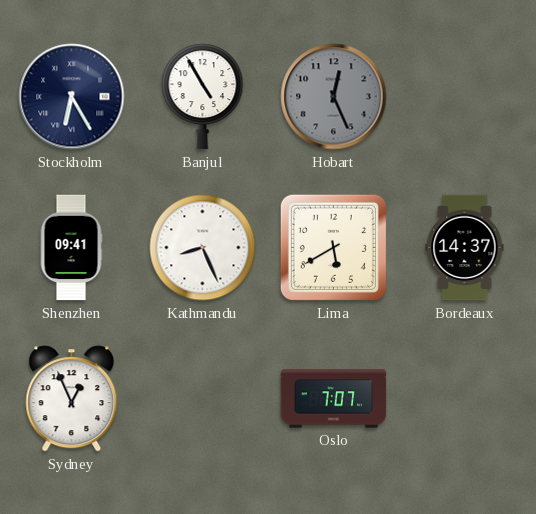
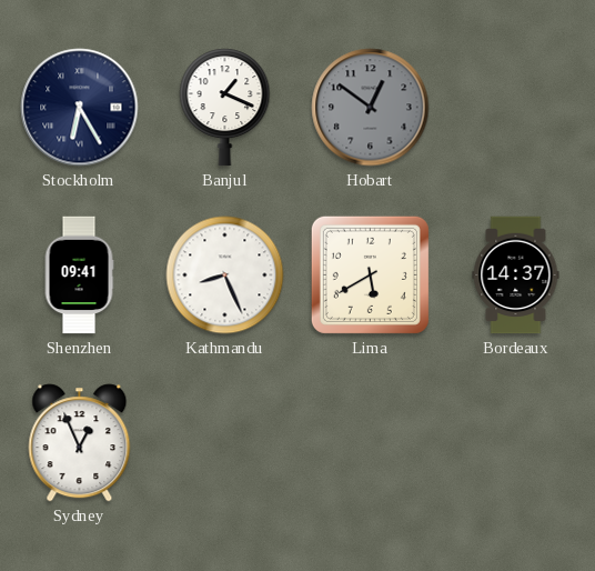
Banjul: 4:55 -> 1:19 (225, 108)
Hobart: 12:26 -> 12:51 (371, 108)
Oslo: 7:07 -> none (334, 399)
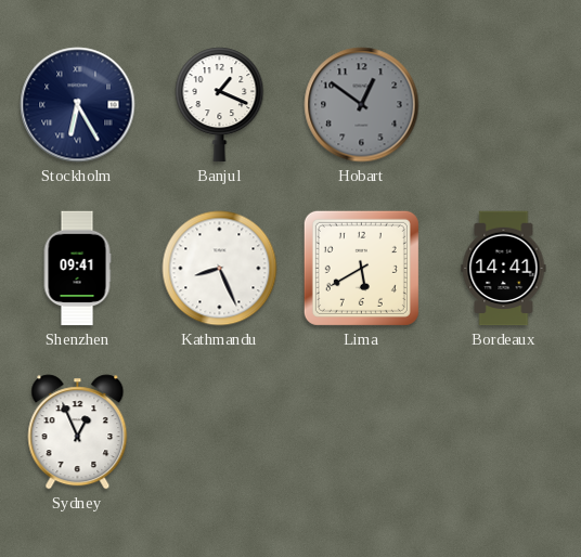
Bordeaux: 14:37 -> 14:41 (504, 269)
